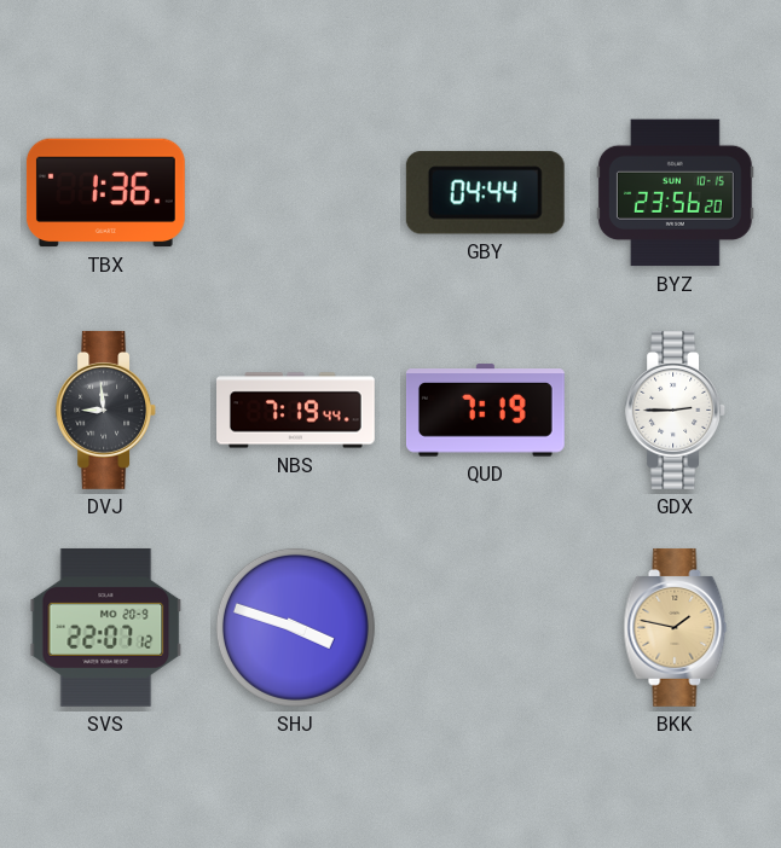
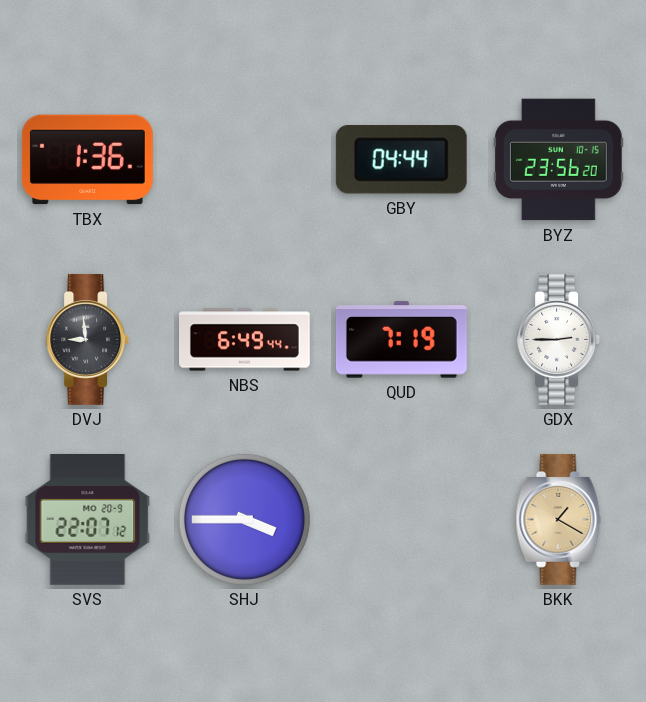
NBS: 7:19 -> 6:49 (245, 340)
SHJ: 3:48 -> 3:45 (244, 519)
BKK: 1:47 -> 1:20 (559, 519)
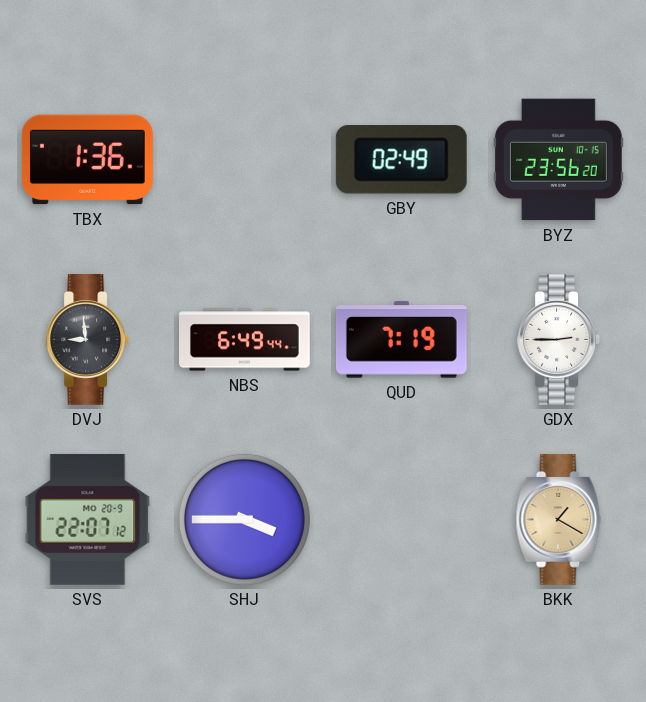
GBY: 04:44 -> 02:49 (401, 160)
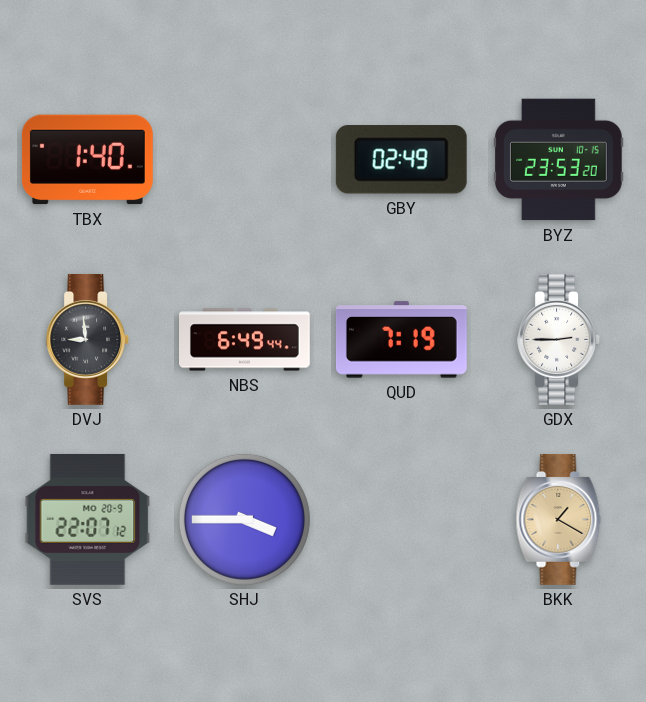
TBX: 1:36 -> 1:40 (87, 160)
BYZ: 23:56 -> 23:53 (558, 160)
